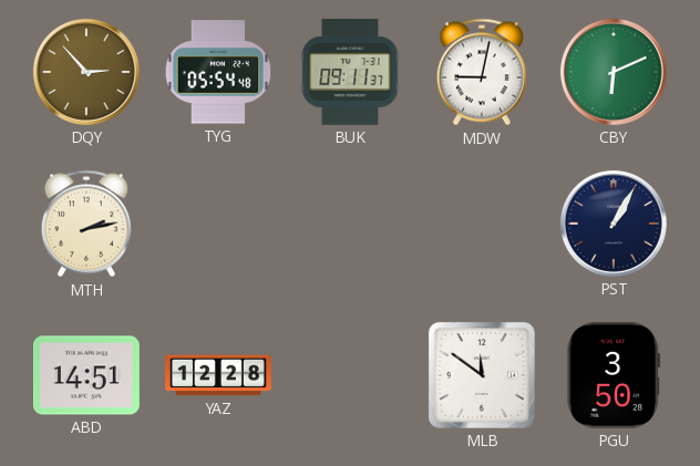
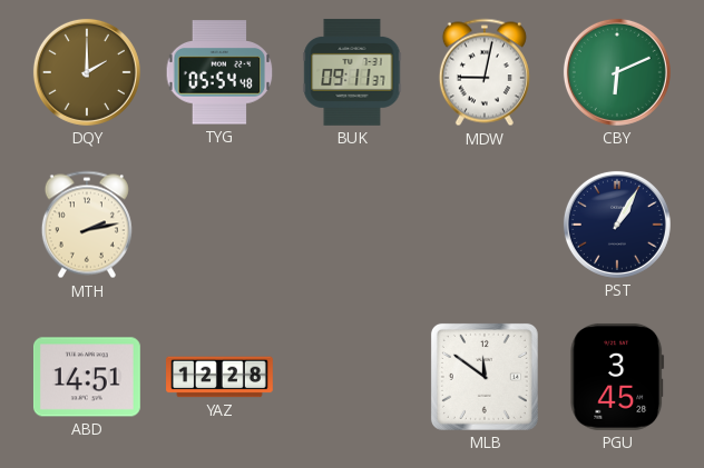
DQY: 2:53 -> 2:00 (87, 72)
PGU: 3:50 -> 3:45 (617, 377)
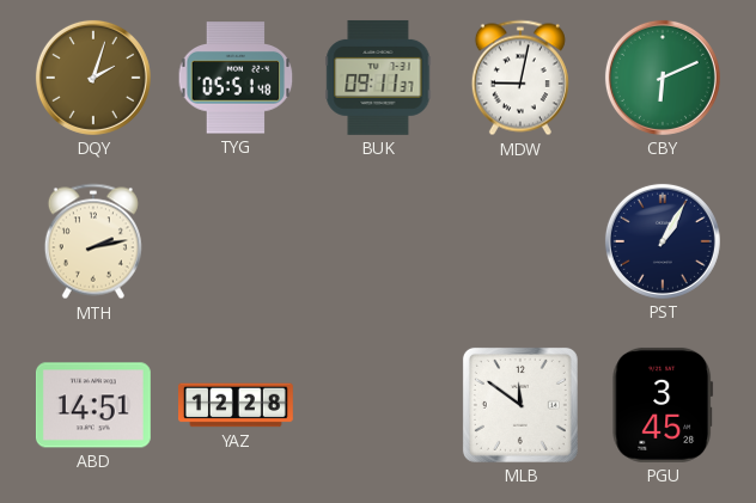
DQY: 2:00 -> 2:03 (93, 78)
TYG: 05:54 -> 05:51 (236, 78)
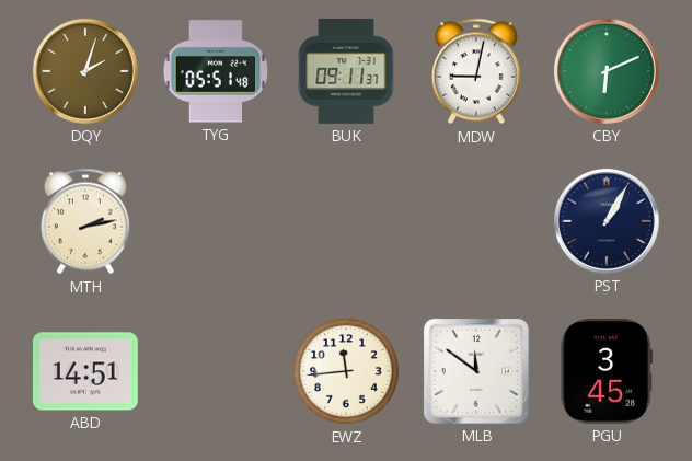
YAZ: 12:28 -> none (237, 405)
EWZ: none -> 11:44 (347, 372)
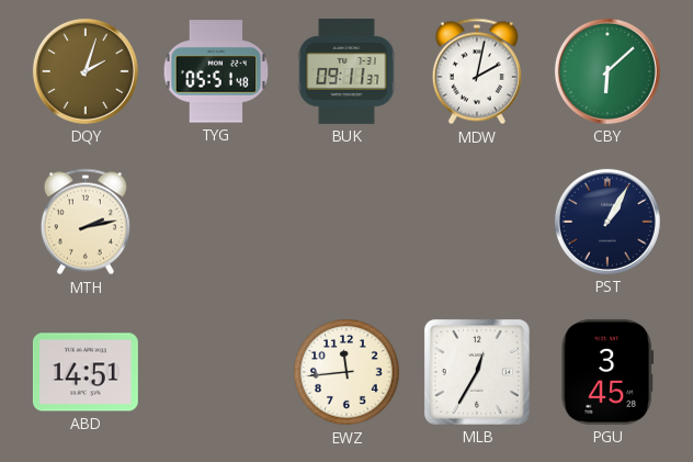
MDW: 9:02 -> 2:02 (477, 71)
CBY: 6:11 -> 6:08 (607, 71)
MLB: 11:51 -> 12:35 (477, 372)
